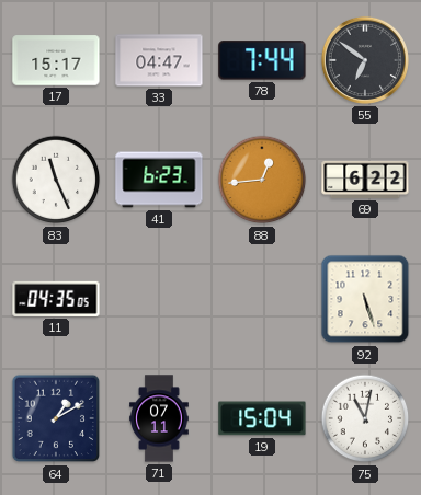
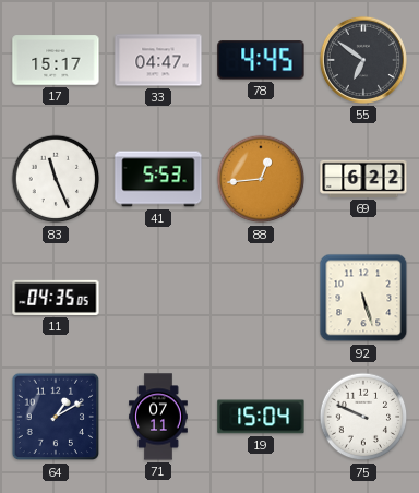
78: 7:44 -> 4:45 (261, 60)
41: 6:23 -> 5:53 (158, 179)
75: 11:02 -> 9:49 (363, 417)
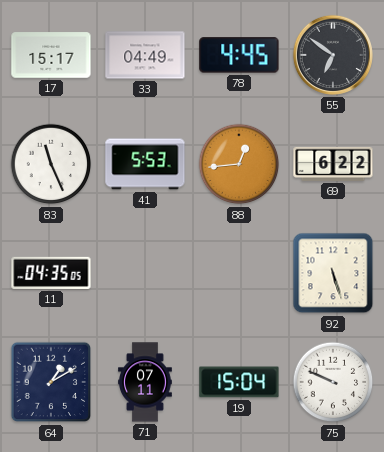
33: 04:47 -> 04:49 (145, 55)
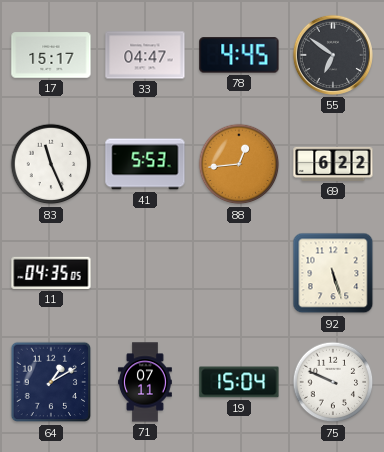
33: 04:49 -> 04:47 (145, 55)
